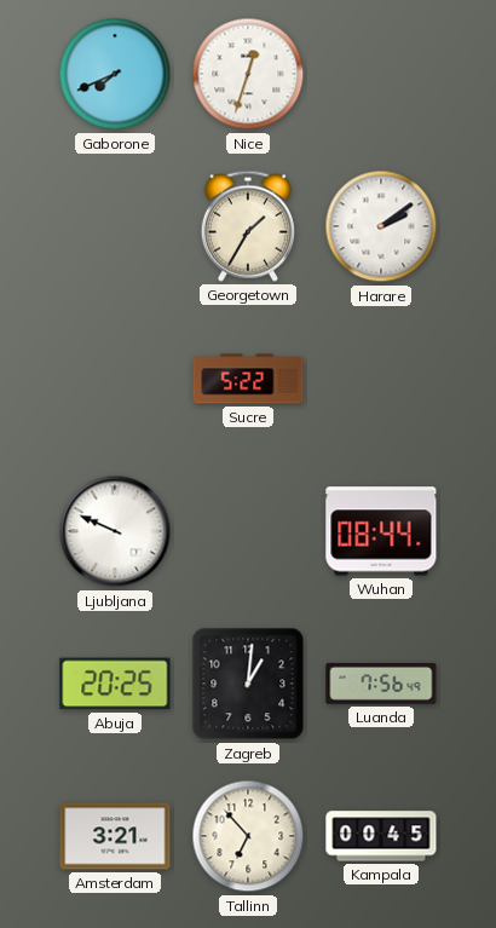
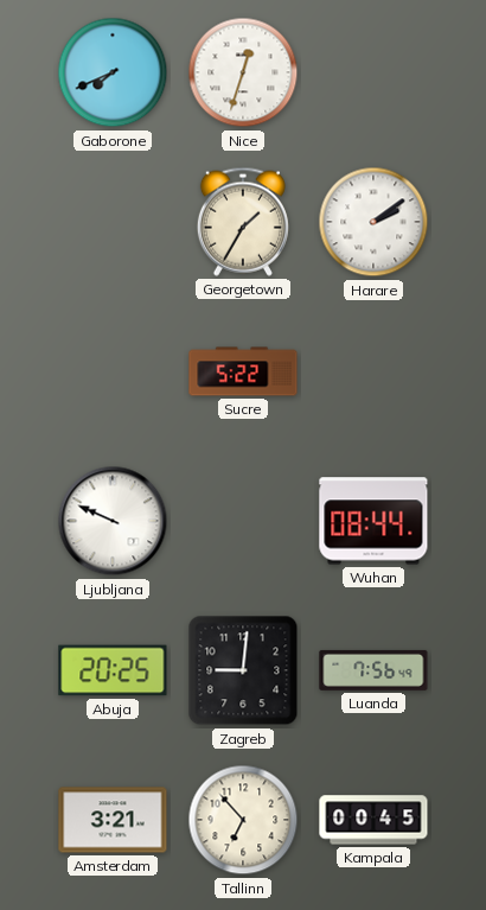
Zagreb: 1:01 -> 9:01 (243, 670)
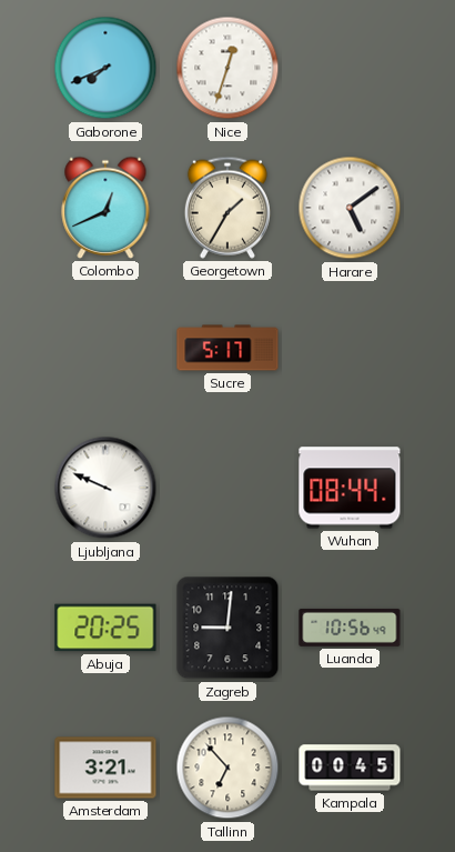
Colombo: none -> 12:41 (105, 208)
Harare: 2:09 -> 5:09 (350, 208)
Sucre: 5:22 -> 5:17 (228, 348)
Luanda: 7:56 -> 10:56 (350, 628)
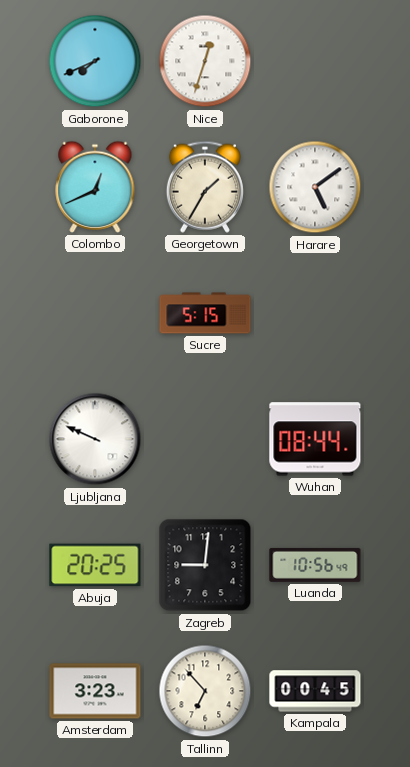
Sucre: 5:17 -> 5:15 (205, 313)
Amsterdam: 3:21 -> 3:23 (95, 691)
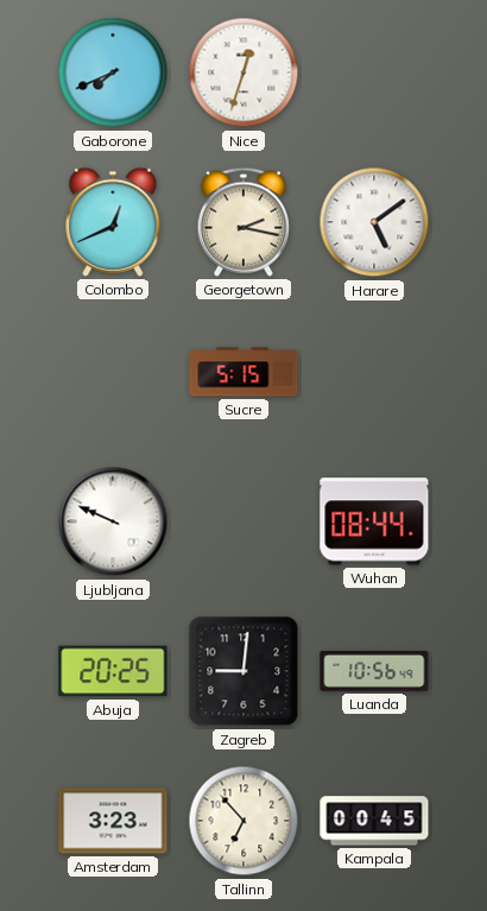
Georgetown: 1:35 -> 2:17 (243, 222)
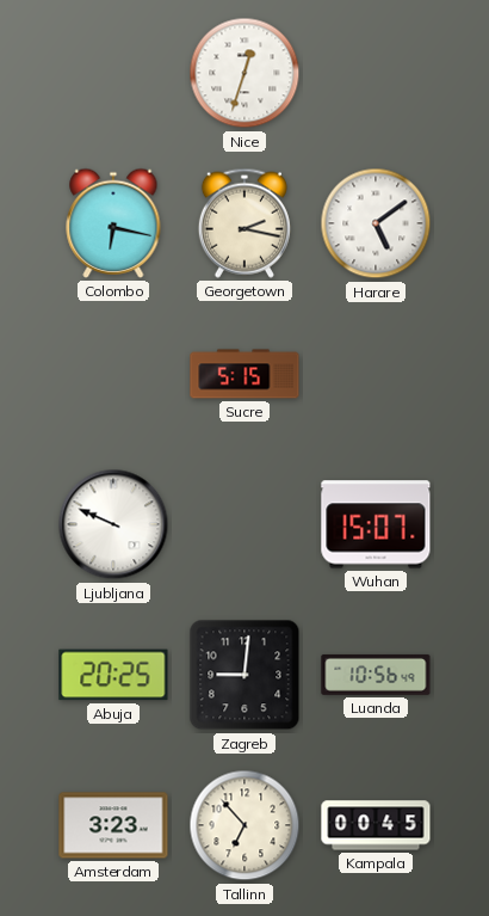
Gaborone: 7:41 -> none (113, 72)
Colombo: 12:41 -> 6:17 (113, 223)
Wuhan: 08:44 -> 15:07 (376, 524)
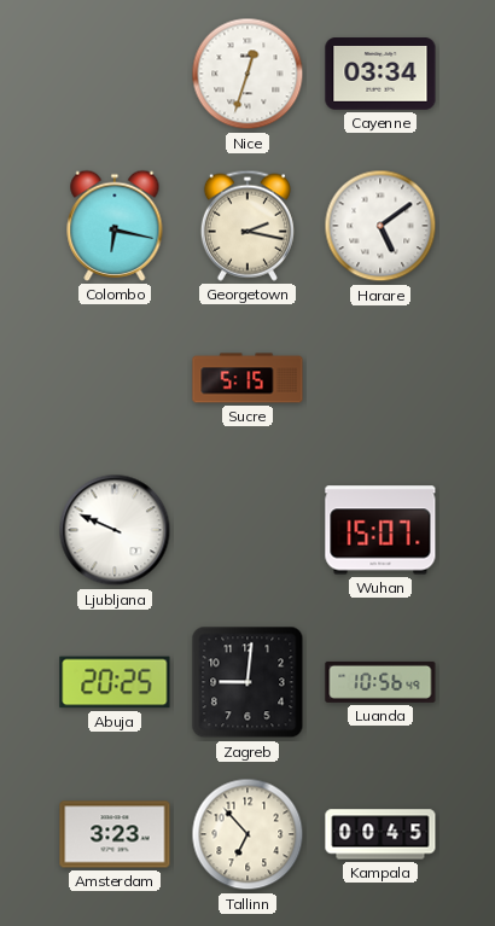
Cayenne: none -> 03:34 (380, 74)
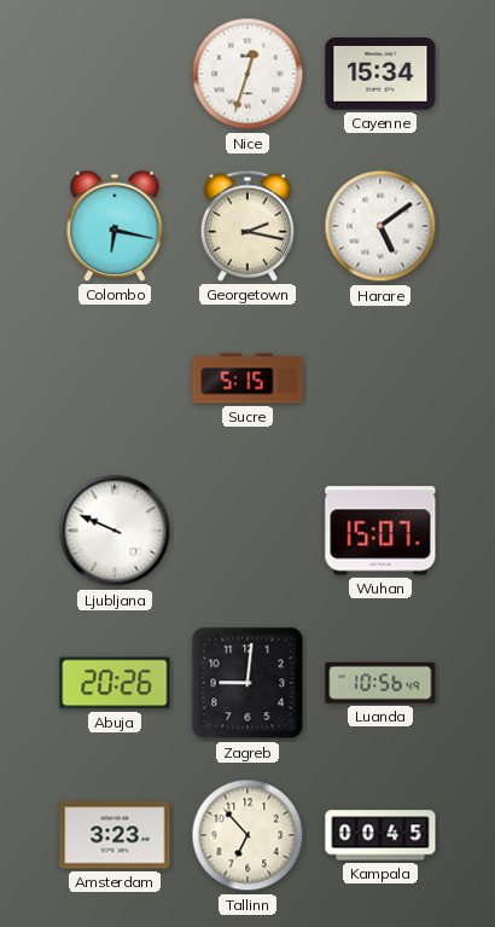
Cayenne: 03:34 -> 15:34 (380, 74)
Abuja: 20:25 -> 20:26 (115, 683)
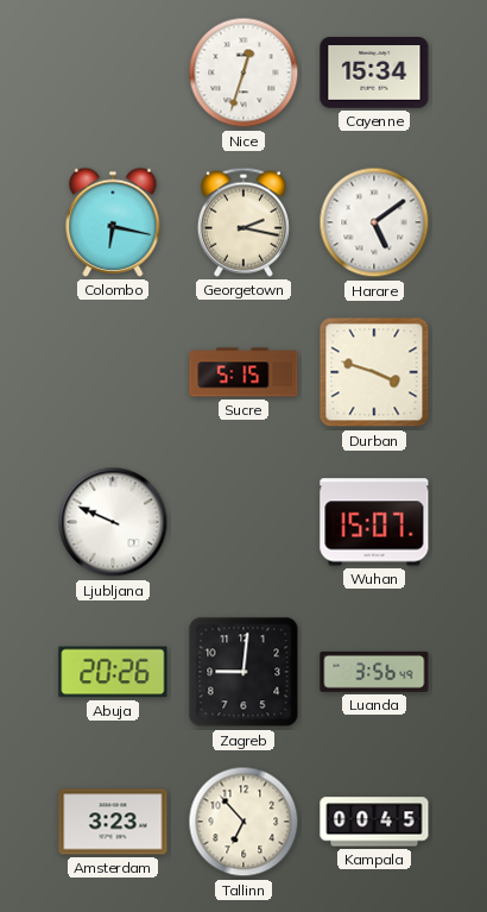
Durban: none -> 3:48 (374, 372)
Luanda: 10:56 -> 3:56 (374, 672)
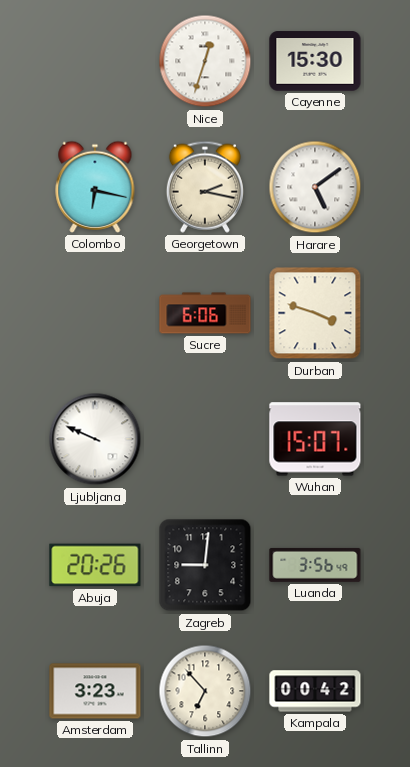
Cayenne: 15:34 -> 15:30 (315, 61)
Sucre: 5:15 -> 6:06 (205, 313)
Kampala: 00:45 -> 00:42 (315, 691)
